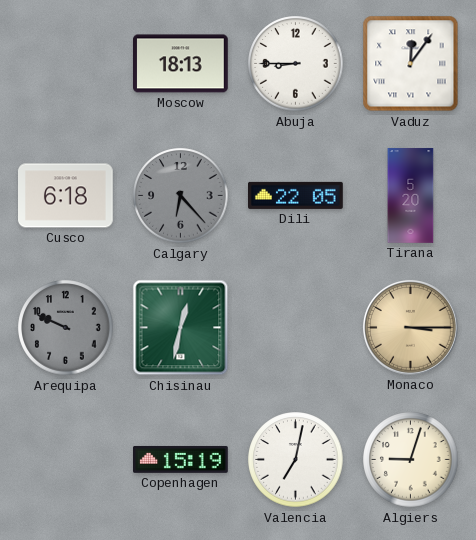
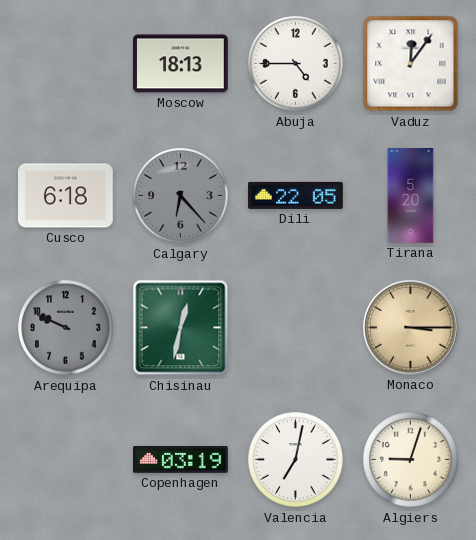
Abuja: 8:45 -> 4:45 (296, 64)
Copenhagen: 15:19 -> 03:19 (181, 460)
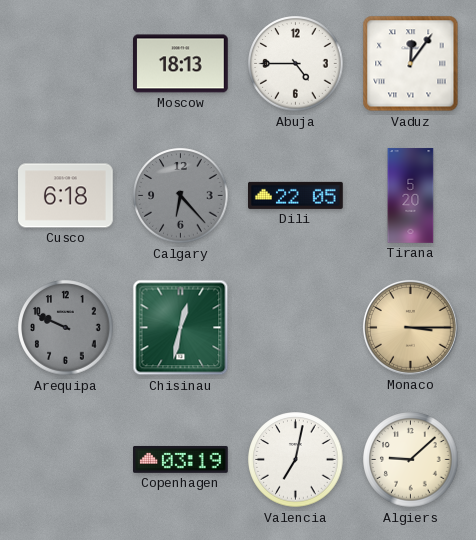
Algiers: 9:03 -> 9:08 (411, 460)
